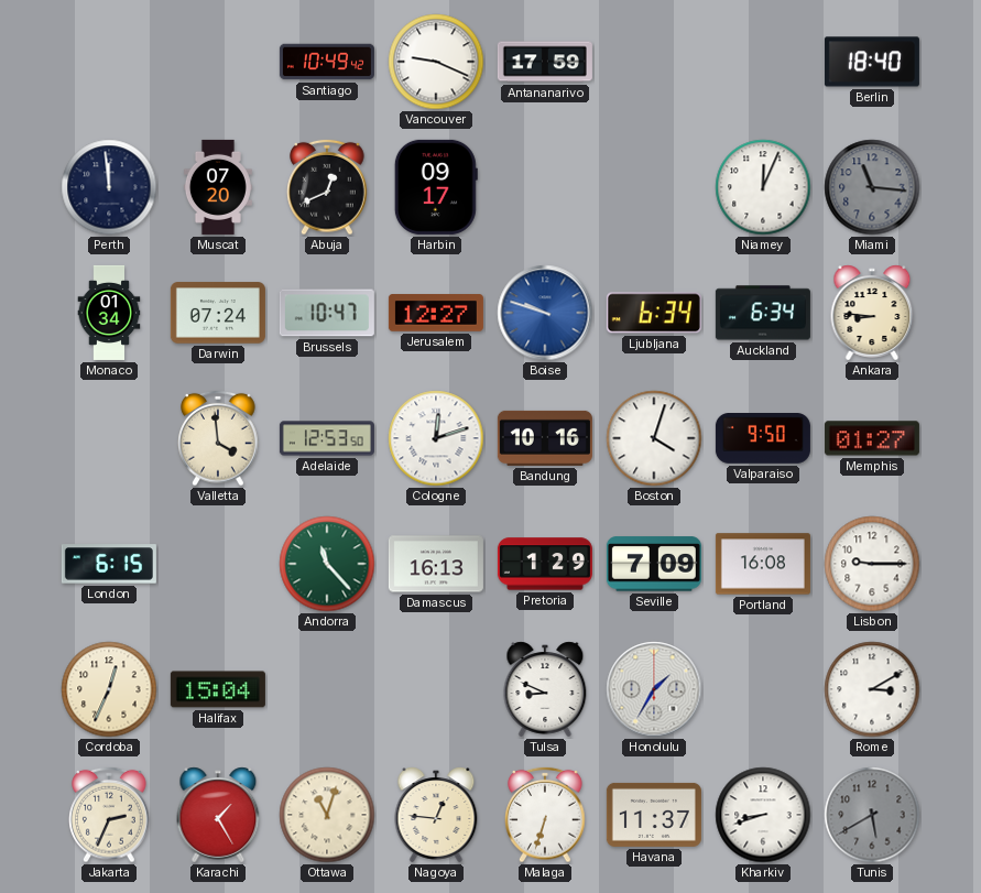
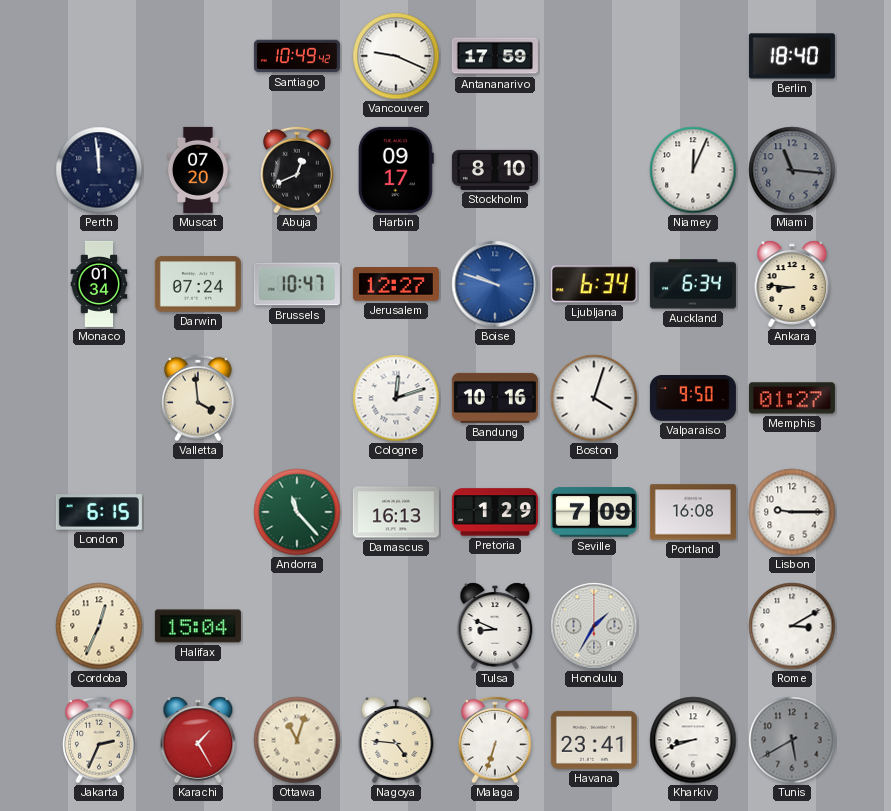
Stockholm: none -> 8:10 (495, 170)
Adelaide: 12:53 -> none (327, 438)
Nagoya: 12:46 -> 4:46 (396, 740)
Havana: 11:37 -> 23:41 (594, 740)
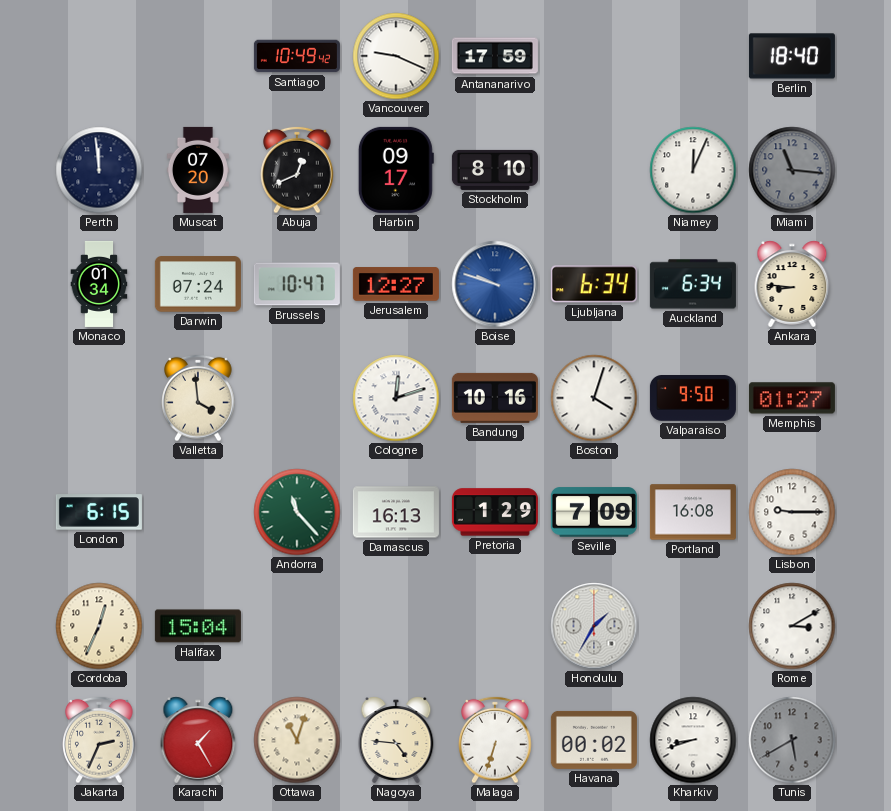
Tulsa: 8:49 -> none (495, 626)
Havana: 23:41 -> 00:02 (594, 740)
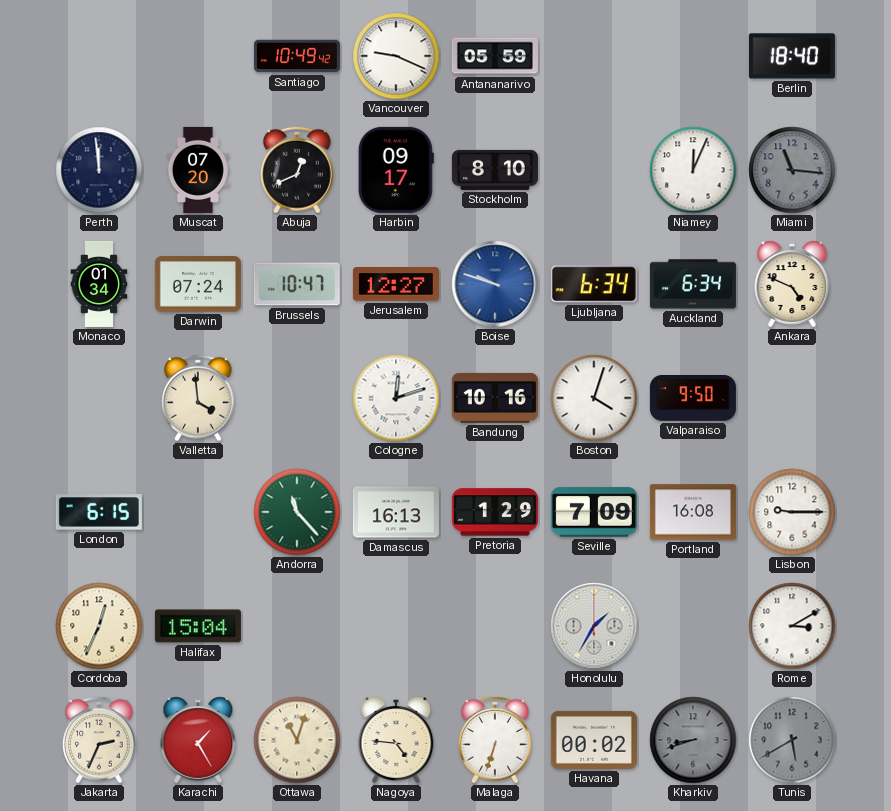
Antananarivo: 17:59 -> 05:59 (495, 56)
Ankara: 8:46 -> 4:49 (792, 284)
Memphis: 01:27 -> none (792, 398)
Kharkiv dial: white -> grey (693, 740)
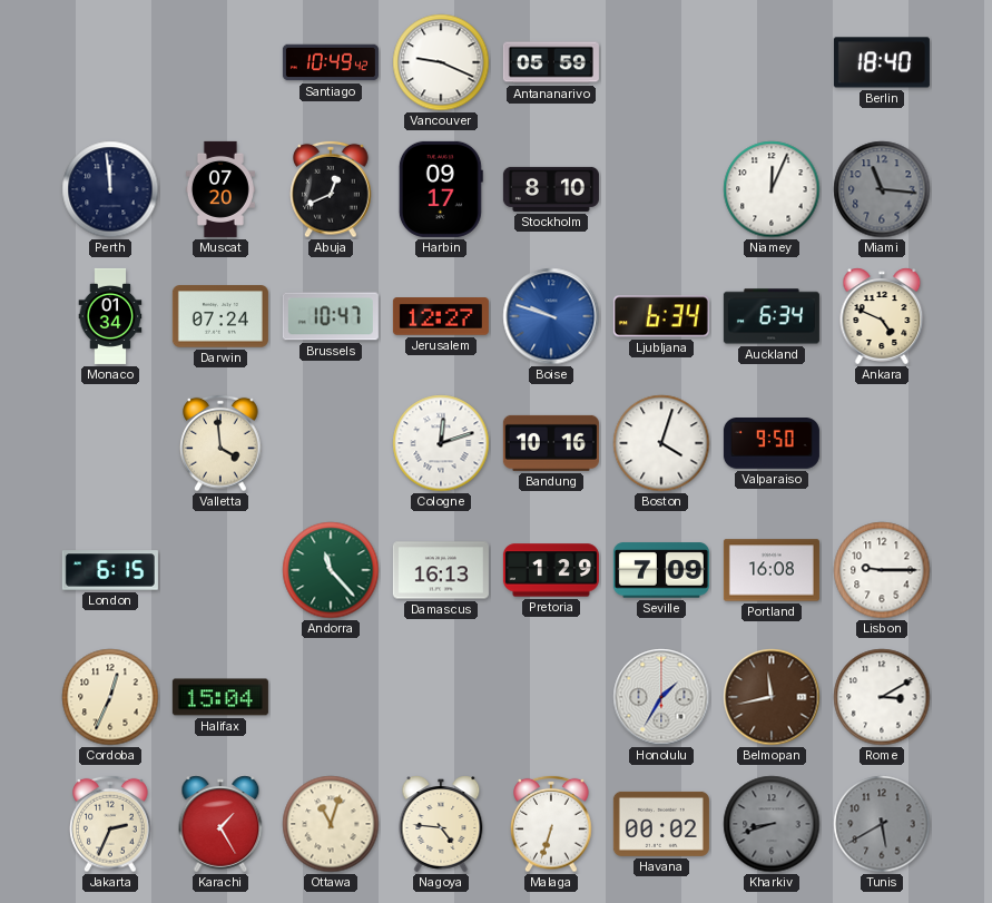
Belmopan: none -> 11:43 (772, 697)
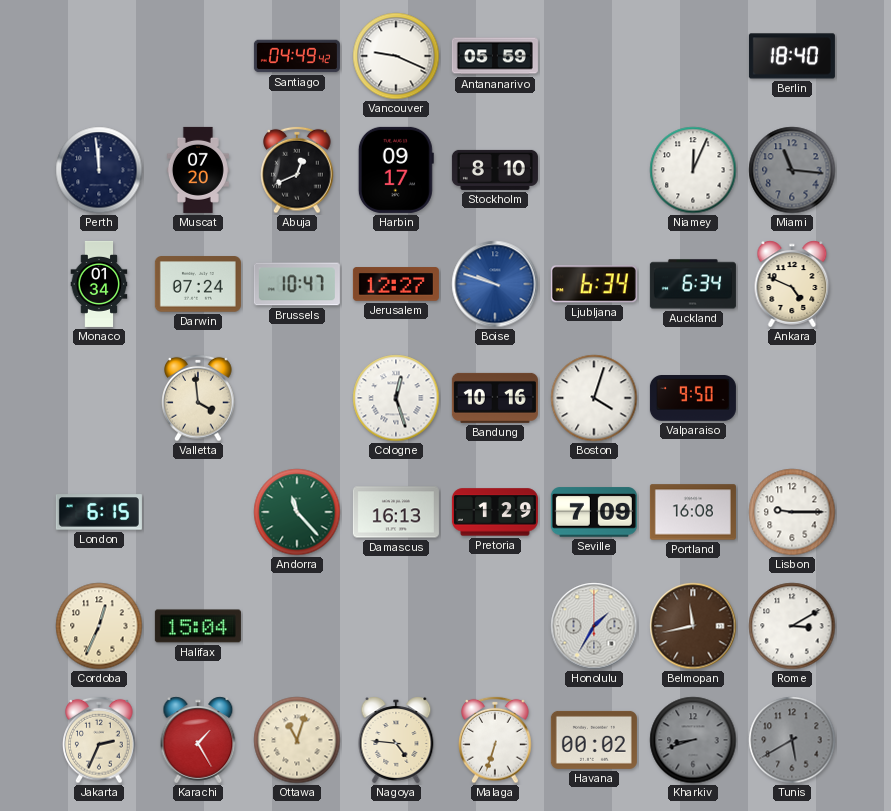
Santiago: 10:49 -> 04:49 (297, 56)
Cologne: 12:12 -> 12:27 (396, 398)
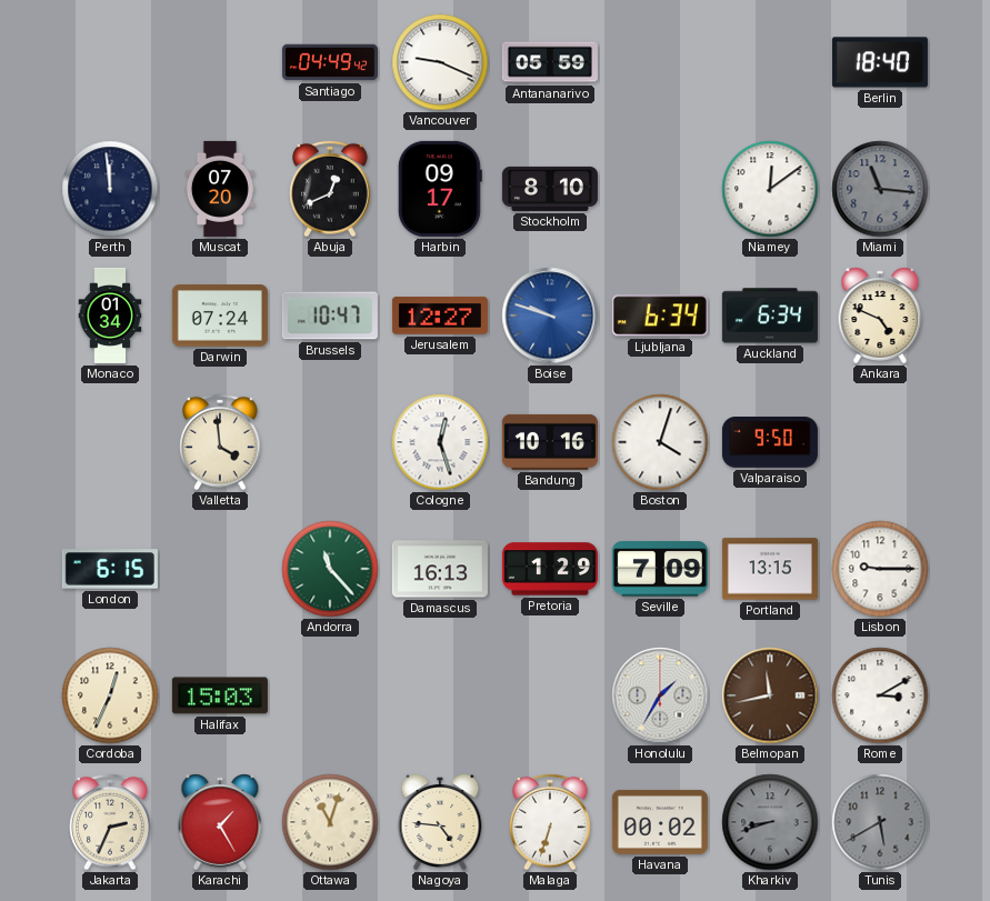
Niamey: 12:04 -> 12:09 (770, 189)
Portland: 16:08 -> 13:15 (770, 569)
Halifax: 15:04 -> 15:03 (220, 695)
